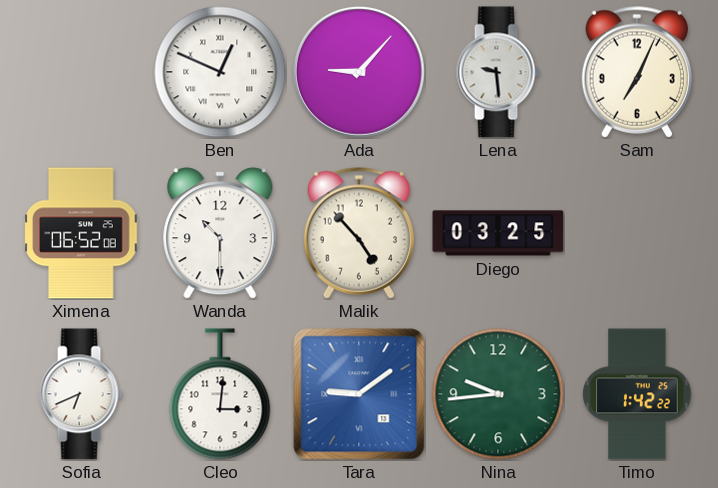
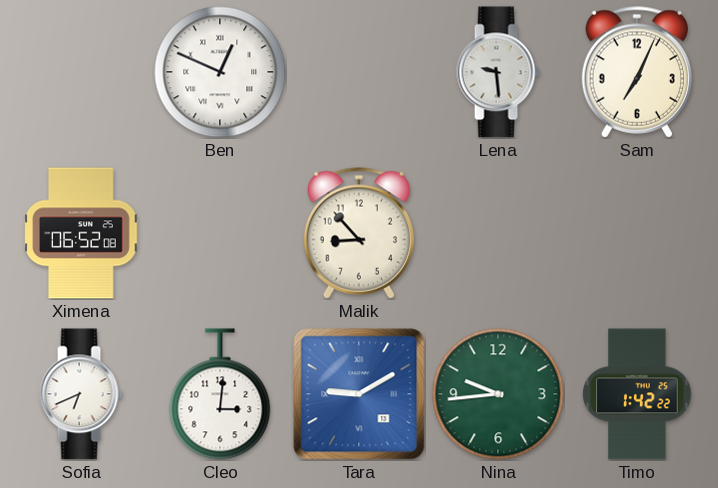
Ada: 9:07 -> none (359, 72)
Wanda: 10:30 -> none (220, 233)
Malik: 4:53 -> 8:53 (358, 233)
Diego: 03:25 -> none (498, 233)
Tara: 9:09 -> 9:10 (359, 394)
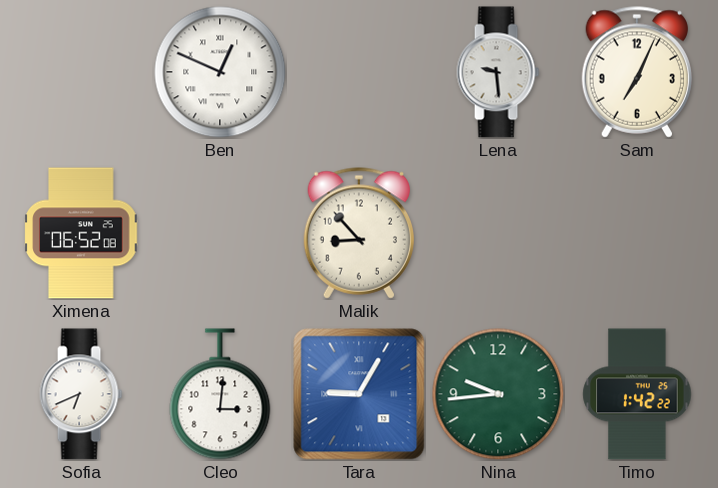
Tara: 9:10 -> 9:05 (359, 394)
